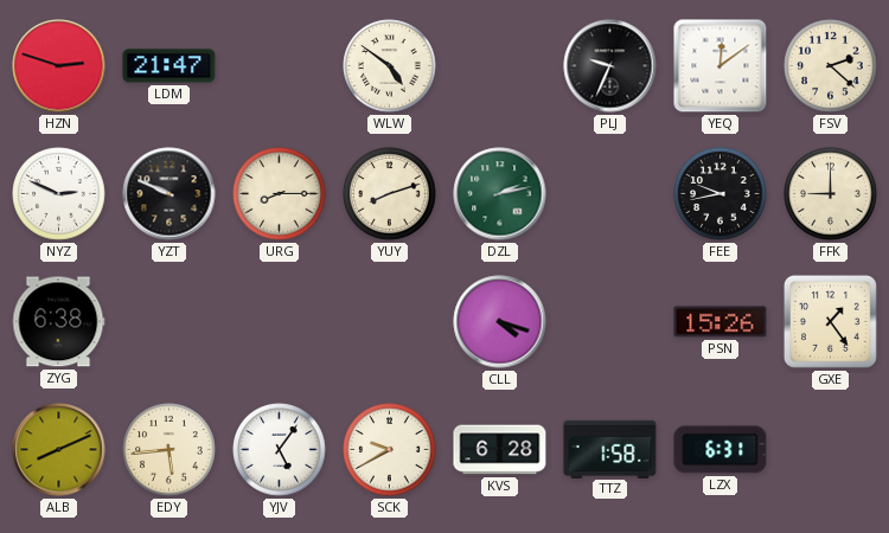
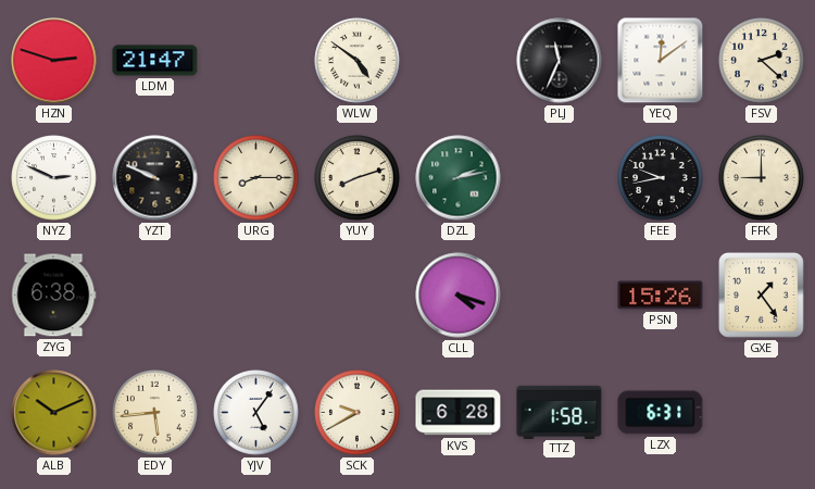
PLJ: 9:34 -> 11:34 (560, 61)
ALB: 8:11 -> 10:11 (54, 413)
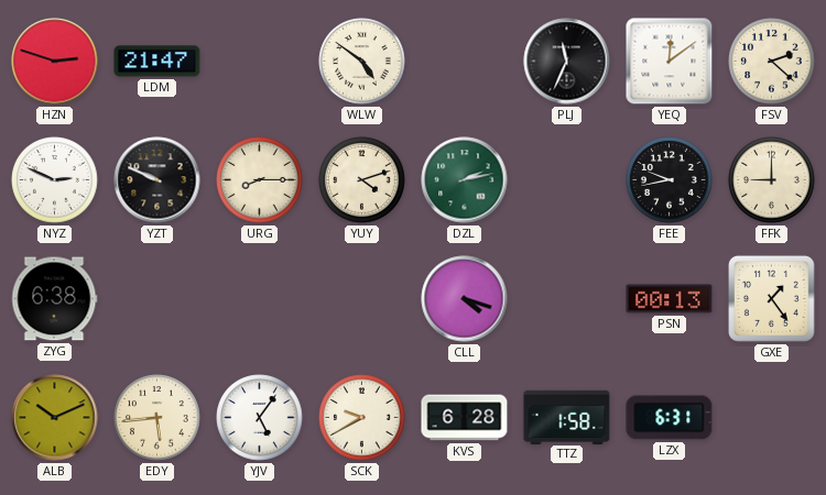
YUY: 8:12 -> 4:12 (362, 180)
PSN: 15:26 -> 00:13 (670, 299)
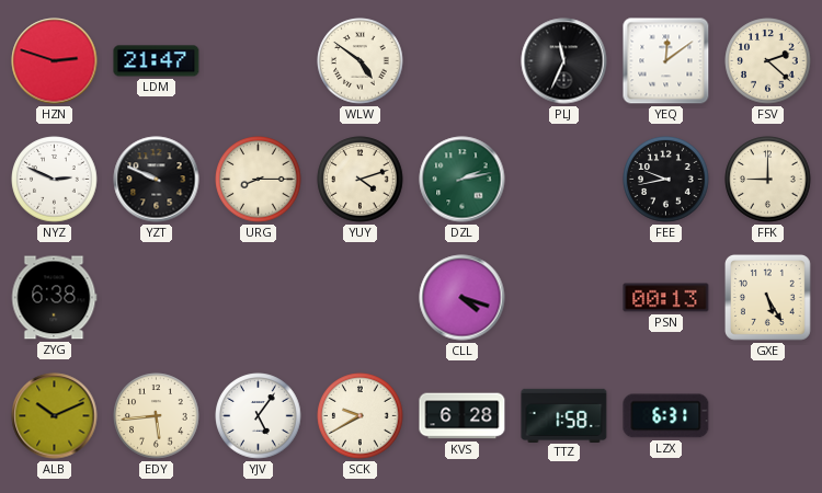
GXE: 1:24 -> 5:25 (768, 298)
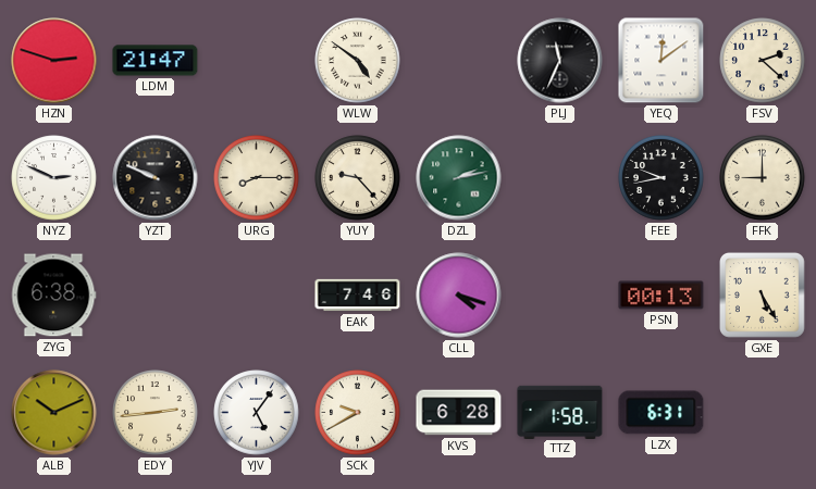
YUY: 4:12 -> 9:23 (358, 178)
EAK: none -> 7:46 (358, 296)
EDY: 5:44 -> 2:44 (156, 413)
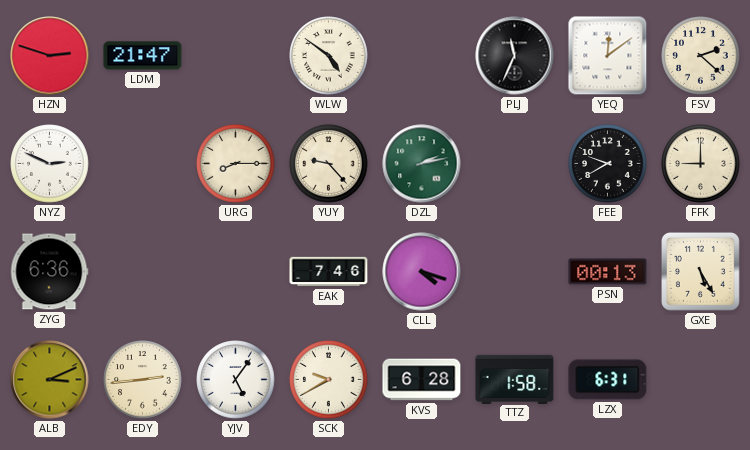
YZT: 9:49 -> none (156, 178)
FEE: 9:43 -> 9:40 (608, 164)
ZYG: 6:38 -> 6:36 (49, 272)
ALB: 10:11 -> 3:11 (50, 380)
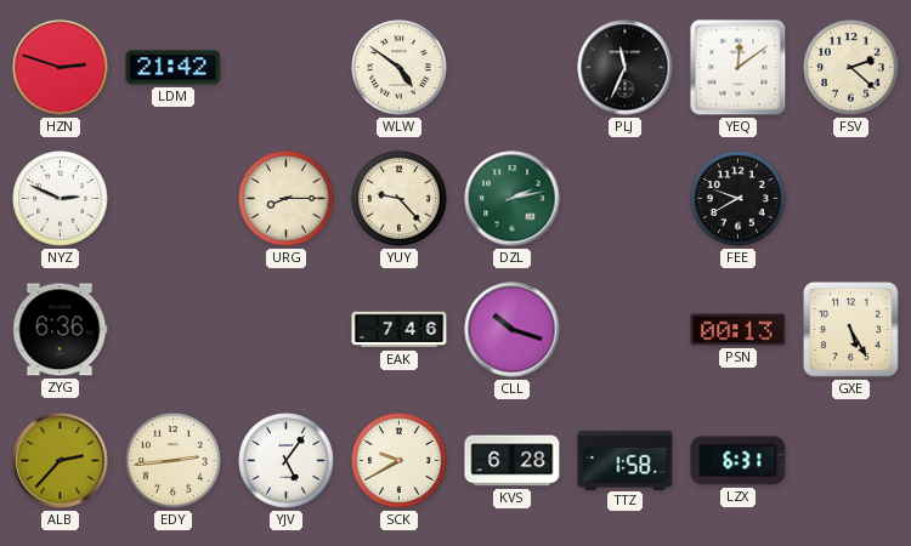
LDM: 21:47 -> 21:42 (174, 68)
FFK: 9:00 -> none (701, 164)
CLL: 4:18 -> 10:18 (513, 330)
ALB: 3:11 -> 2:37 (61, 461)
